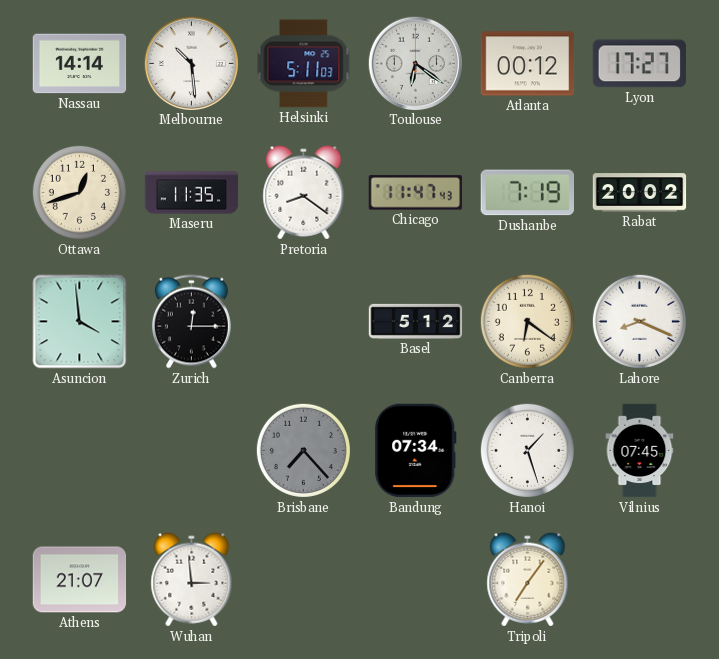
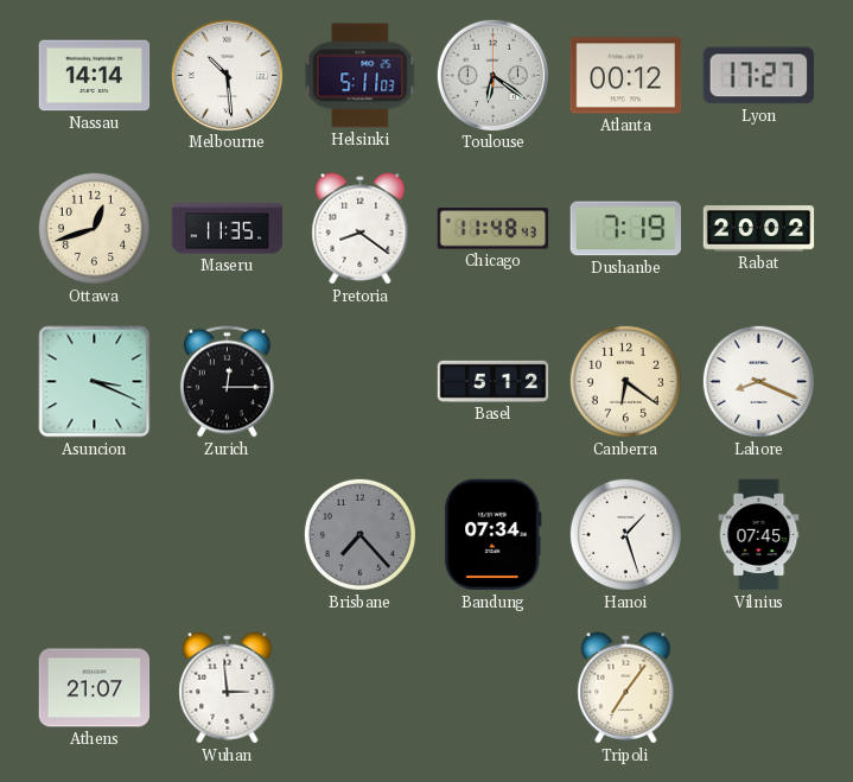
Chicago: 11:47 -> 11:48 (494, 229)
Asuncion: 3:59 -> 3:19 (95, 382)
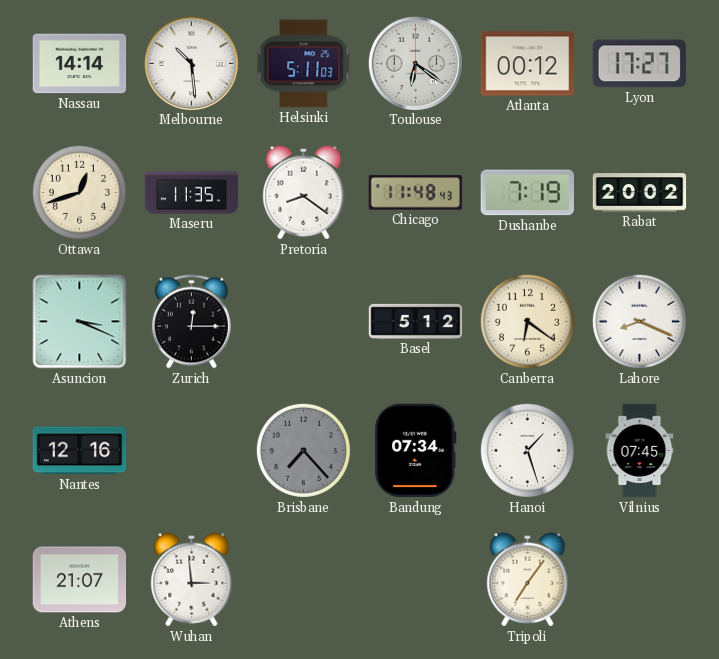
Nantes: none -> 12:16 (80, 451)
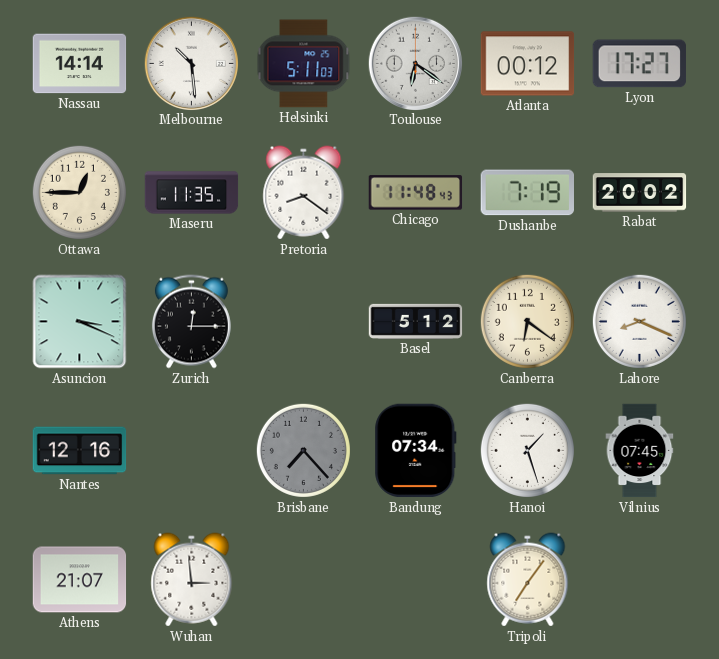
Ottawa: 12:42 -> 12:45 (79, 192)
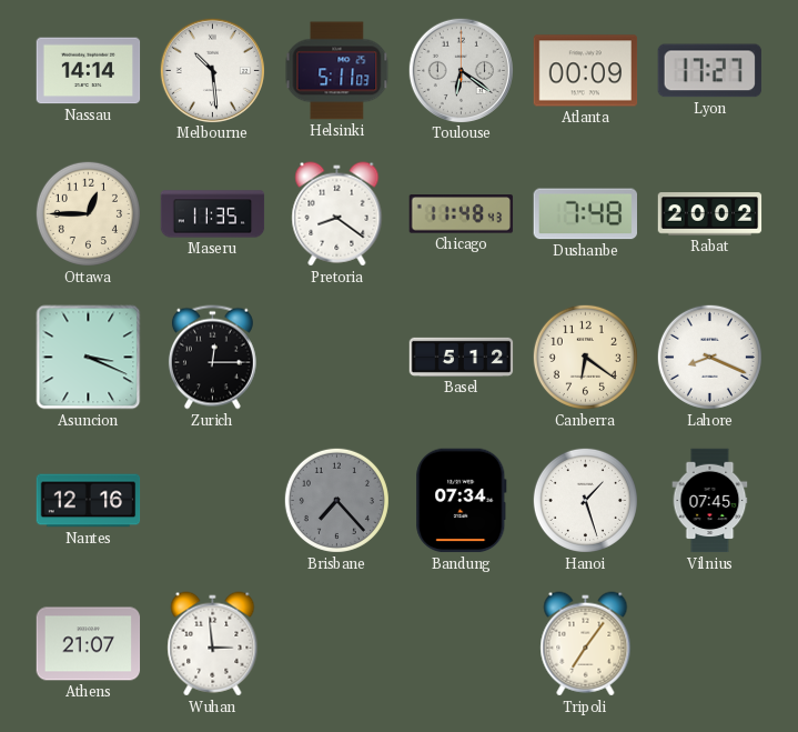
Atlanta: 00:12 -> 00:09 (586, 71)
Dushanbe: 7:19 -> 7:48 (585, 214)
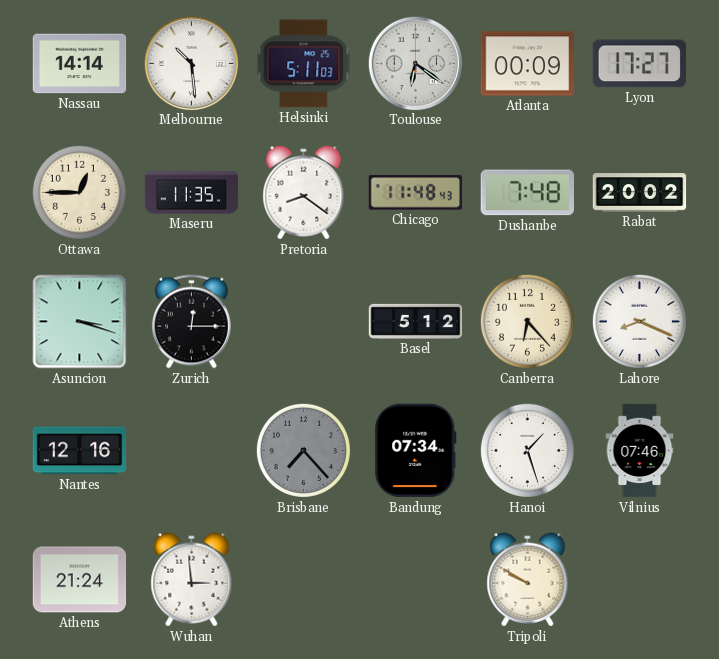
Asuncion: 3:19 -> 3:18 (80, 322)
Canberra: 6:21 -> 6:23 (527, 321)
Vilnius: 07:45 -> 07:46 (640, 451)
Athens: 21:07 -> 21:24 (80, 580)
Tripoli: 7:06 -> 9:50 (528, 580)
